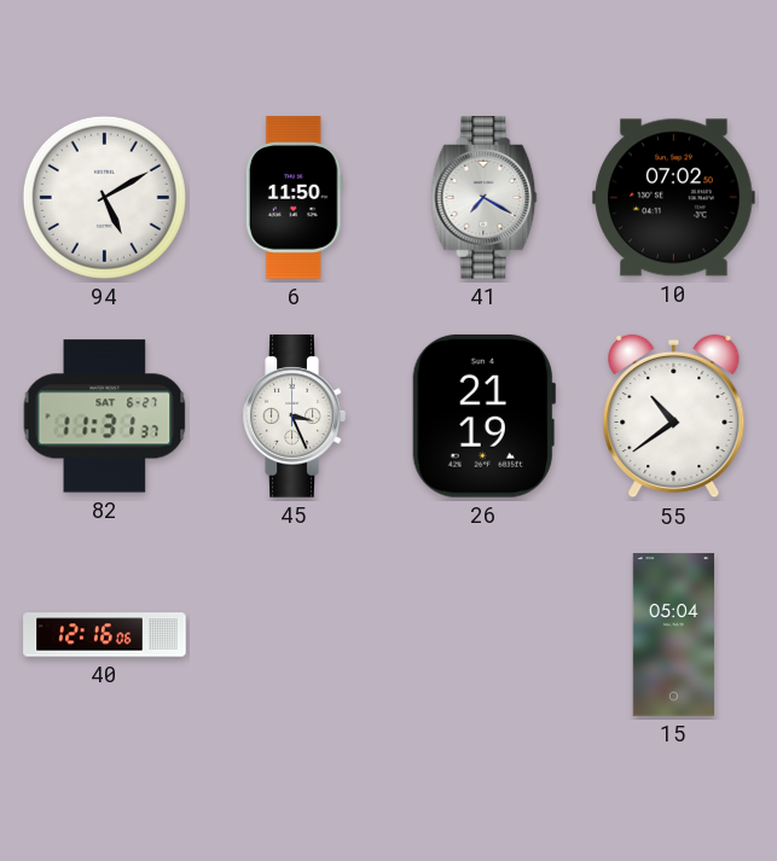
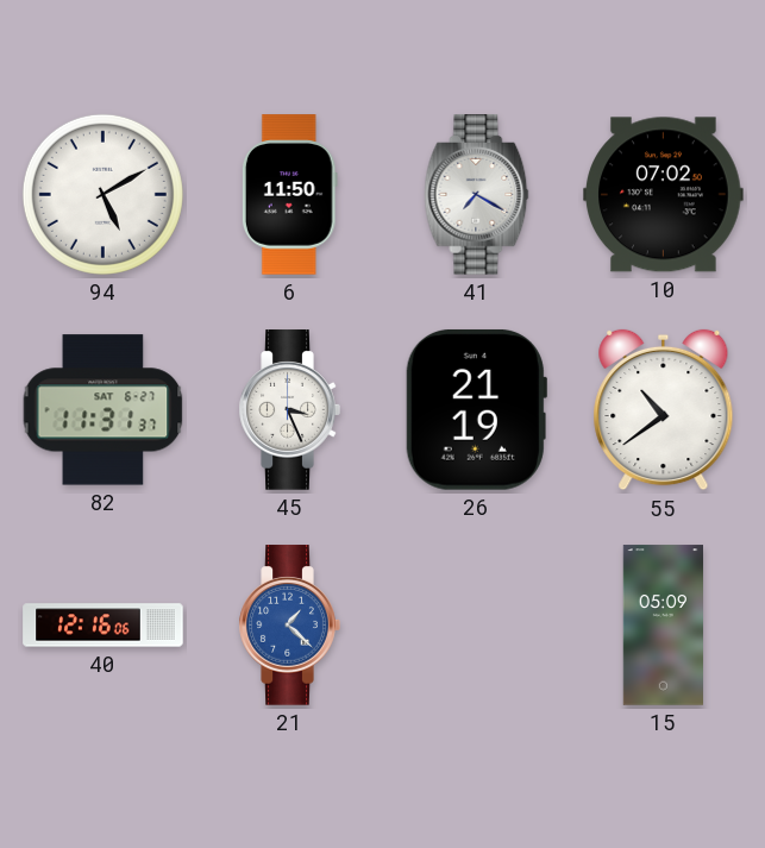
21: none -> 1:22 (289, 626)
15: 05:04 -> 05:09 (663, 626)
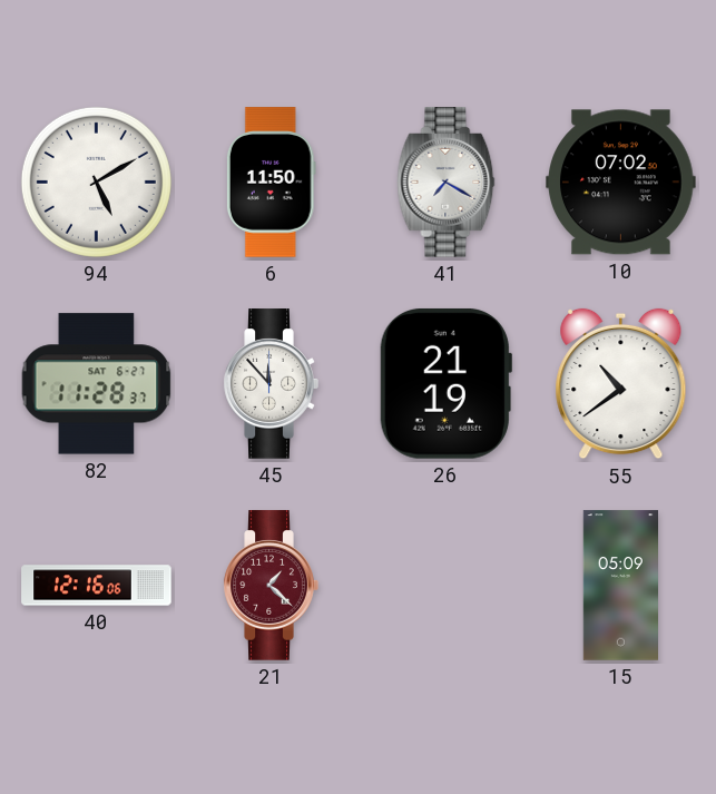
82: 11:31 -> 11:28 (97, 384)
45: 3:26 -> 11:53 (271, 384)
21 dial: blue -> burgundy (271, 586)
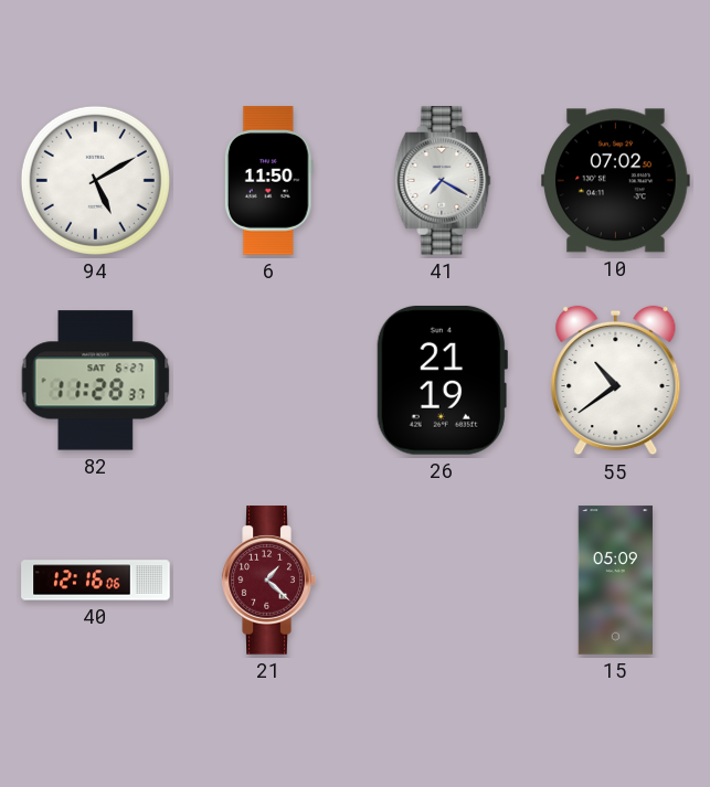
45: 11:53 -> none (271, 384)
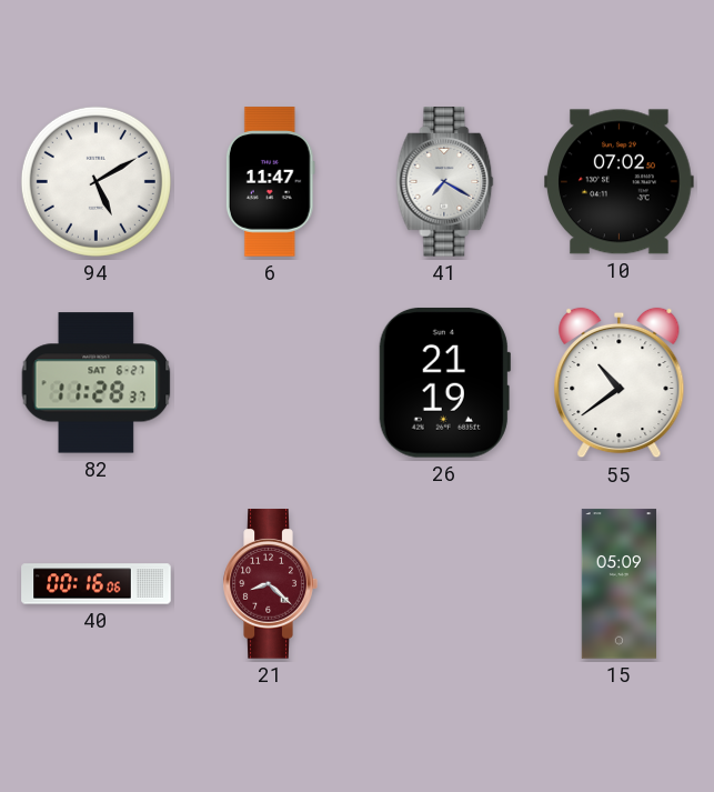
6: 11:50 -> 11:47 (270, 182)
40: 12:16 -> 00:16 (97, 584)
21: 1:22 -> 8:22 (270, 584)
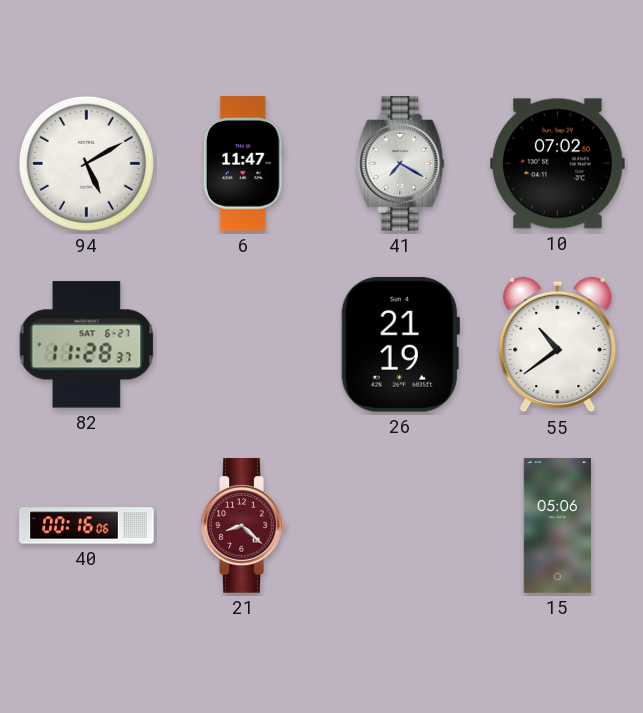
15: 05:09 -> 05:06 (557, 526)
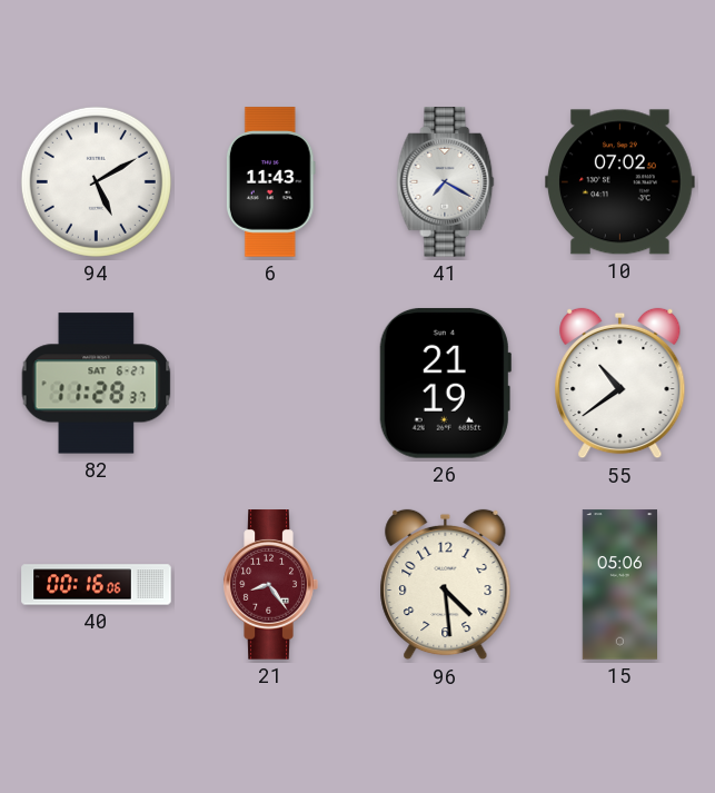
6: 11:47 -> 11:43 (270, 182)
21: 8:22 -> 8:24 (270, 585)
96: none -> 4:29 (446, 585)
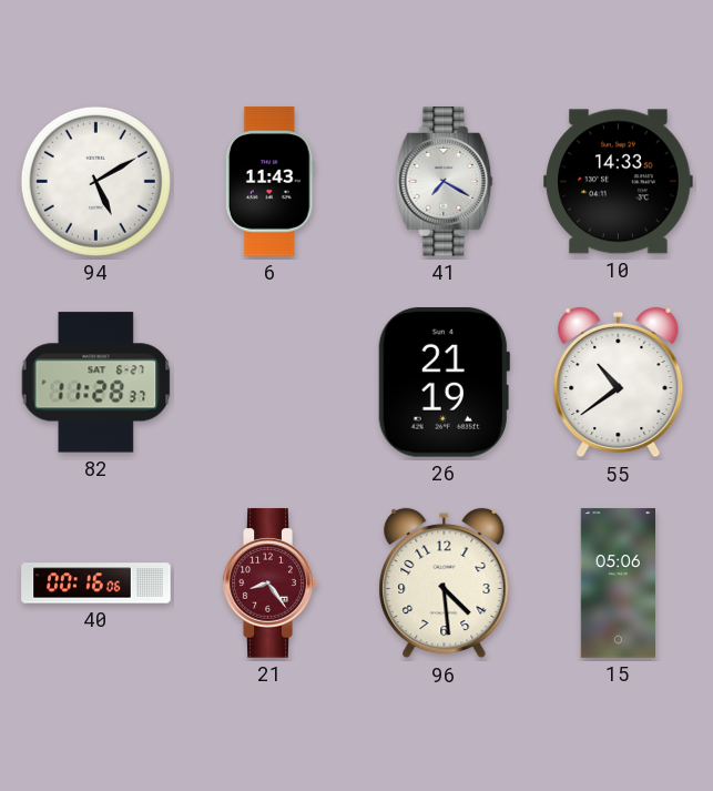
10: 07:02 -> 14:33 (619, 182)
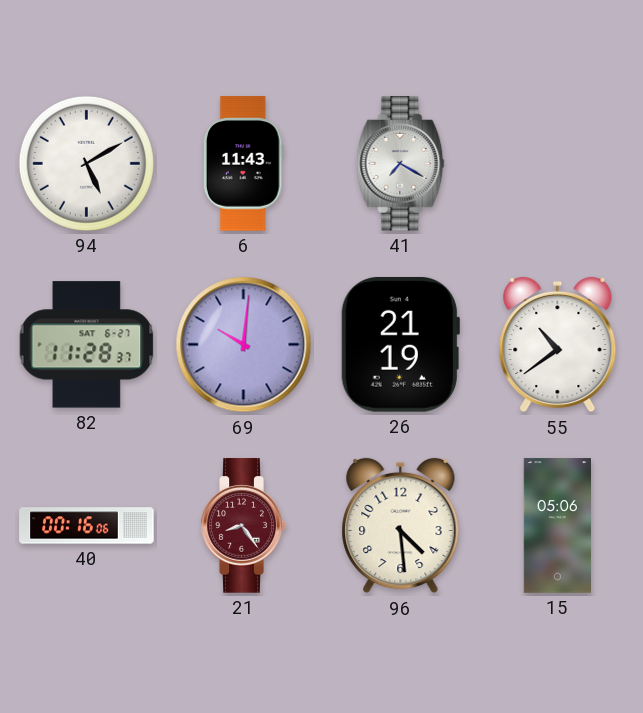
10: 14:33 -> none (619, 182)
69: none -> 10:01 (244, 345)
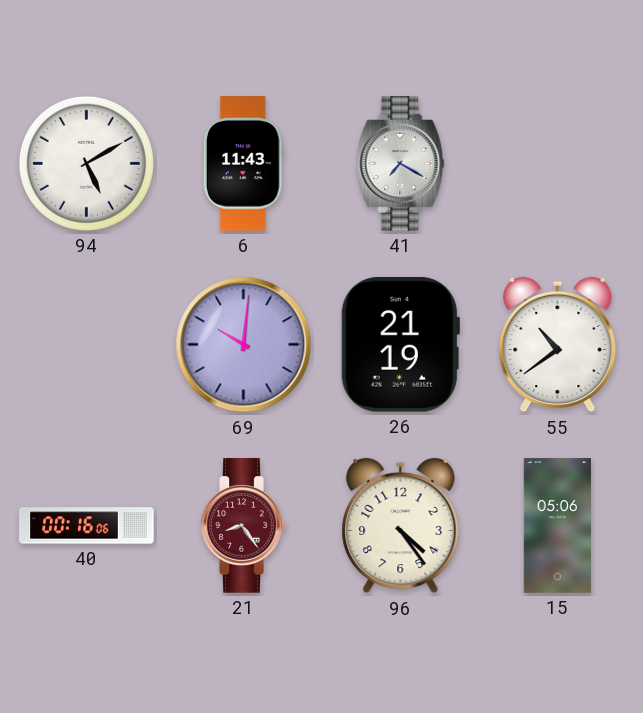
82: 11:28 -> none (87, 345)
96: 4:29 -> 4:24 (401, 526)
